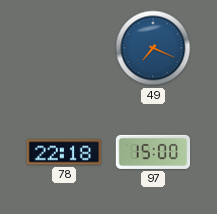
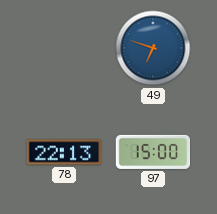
49: 7:19 -> 6:48 (153, 48)
78: 22:18 -> 22:13 (64, 152)
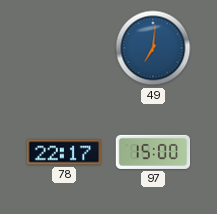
49: 6:48 -> 7:01 (153, 48)
78: 22:13 -> 22:17 (64, 152)
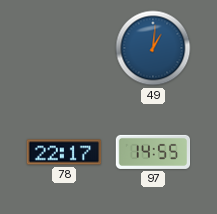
49: 7:01 -> 1:01 (153, 48)
97: 15:00 -> 14:55 (153, 152)
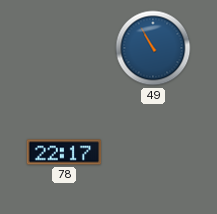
49: 1:01 -> 10:55 (153, 48)
97: 14:55 -> none (153, 152)
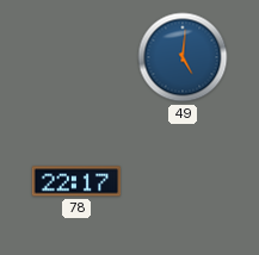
49: 10:55 -> 5:01 (183, 57)
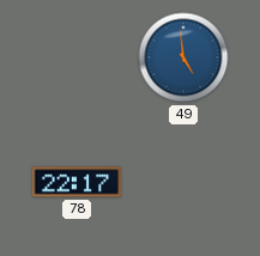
49: 5:01 -> 4:59 (183, 57)
